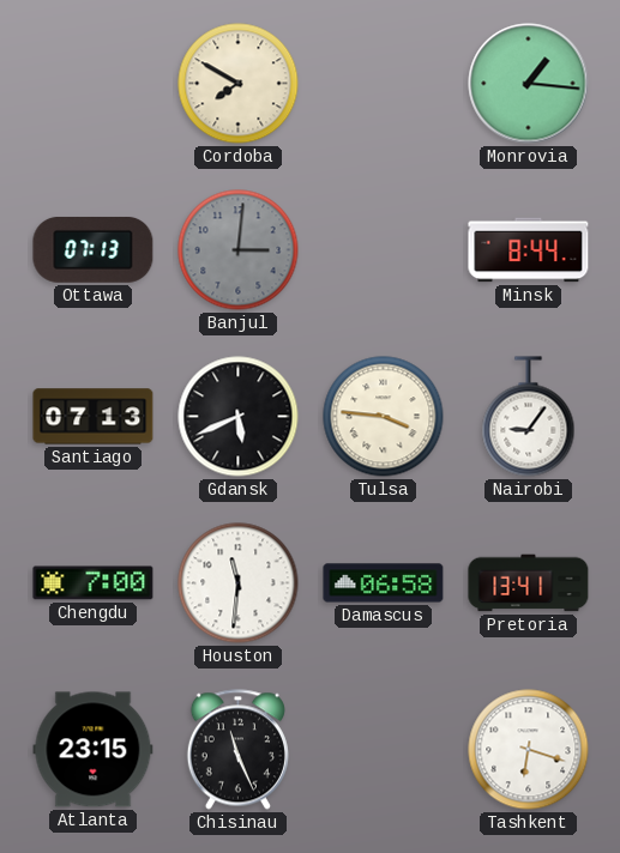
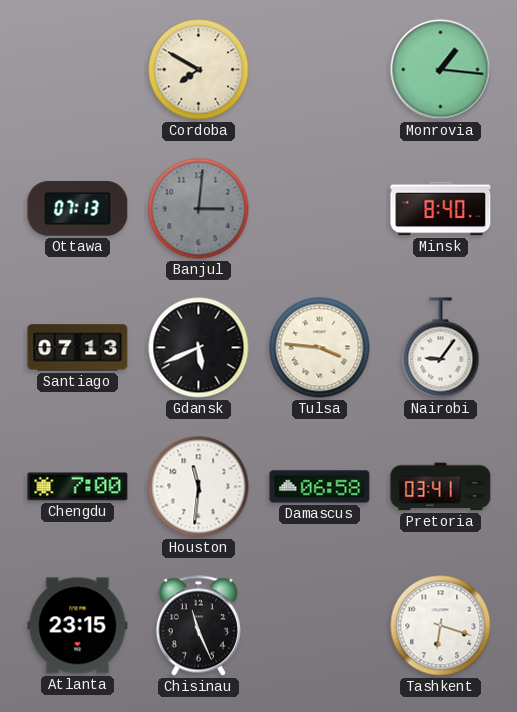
Minsk: 8:44 -> 8:40 (441, 209)
Pretoria: 13:41 -> 03:41 (441, 487)
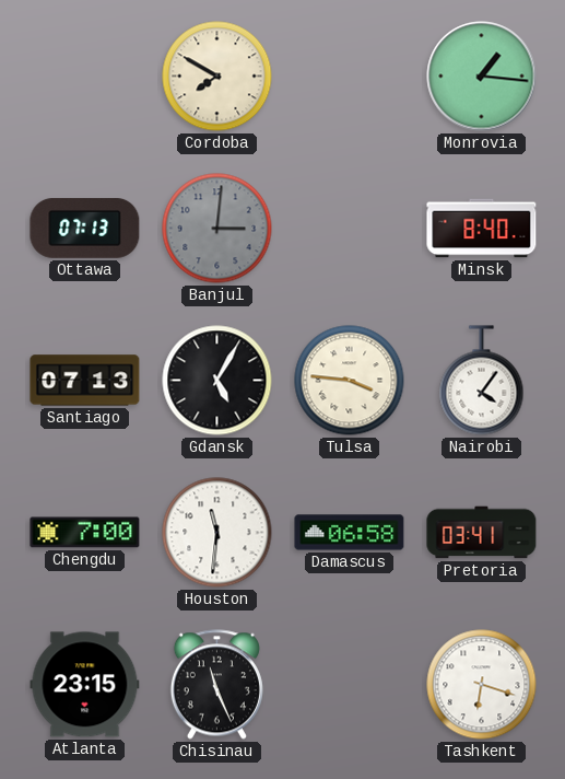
Gdansk: 5:41 -> 5:05 (217, 381)
Nairobi: 9:06 -> 4:06 (482, 381)
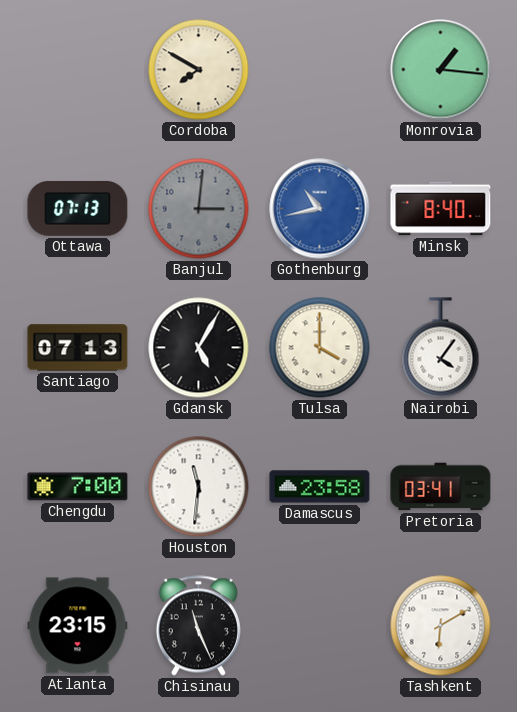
Gothenburg: none -> 10:43 (320, 209)
Tulsa: 3:46 -> 4:00 (320, 348)
Damascus: 06:58 -> 23:58 (320, 487)
Tashkent: 6:18 -> 6:10 (441, 626)
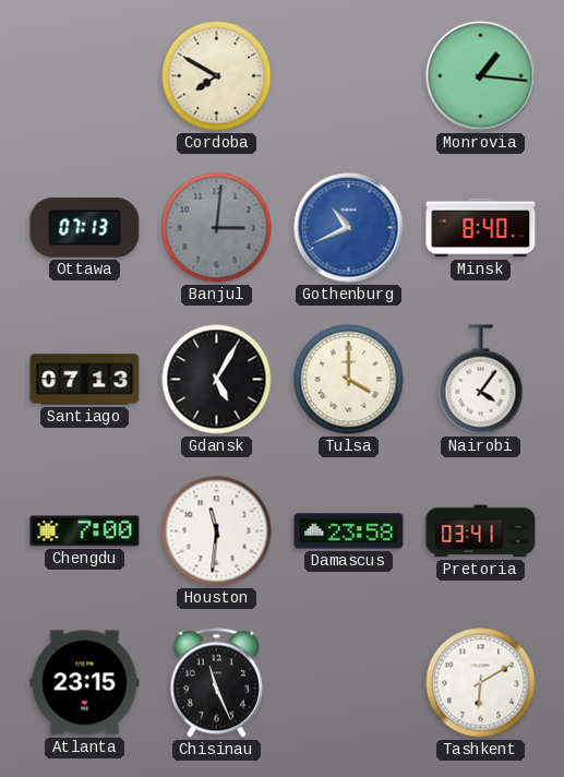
Gothenburg: 10:43 -> 10:41 (349, 228)
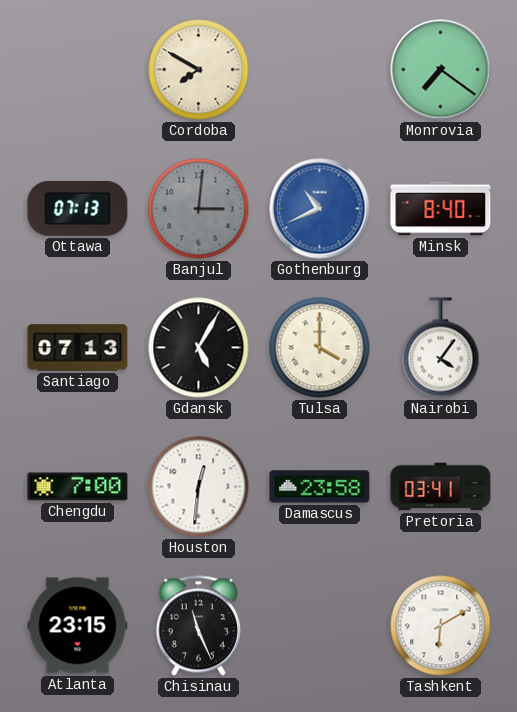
Monrovia: 1:16 -> 7:21 (441, 70)
Houston: 11:31 -> 12:31 (199, 487)
